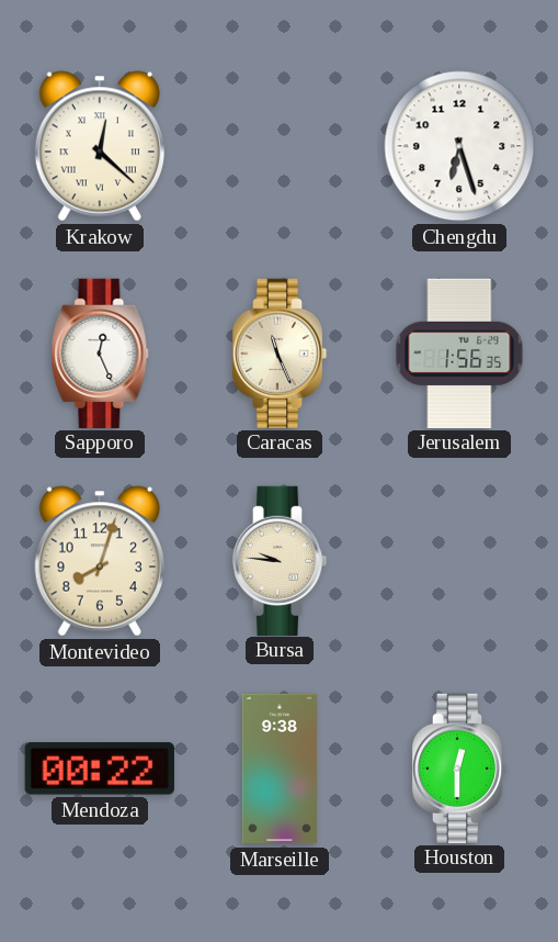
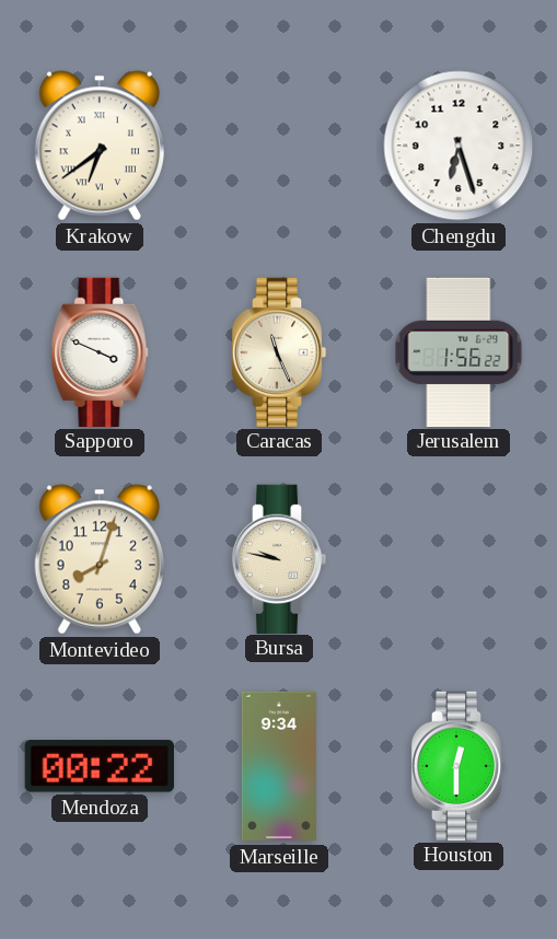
Krakow: 12:22 -> 6:39 (100, 146)
Sapporo: 12:26 -> 3:49 (100, 351)
Jerusalem: 1:56:35 -> 1:56:22 (459, 351)
Bursa: 9:46 -> 9:47 (279, 558)
Marseille: 9:38 -> 9:34 (279, 766)
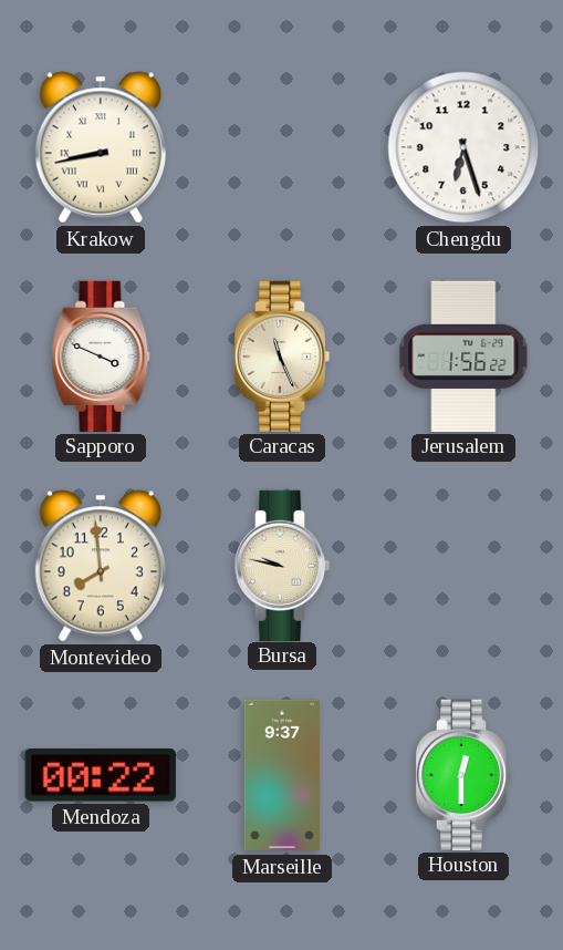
Krakow: 6:39 -> 8:43 (101, 147)
Montevideo: 8:03 -> 7:59 (101, 566)
Marseille: 9:34 -> 9:37 (282, 775)
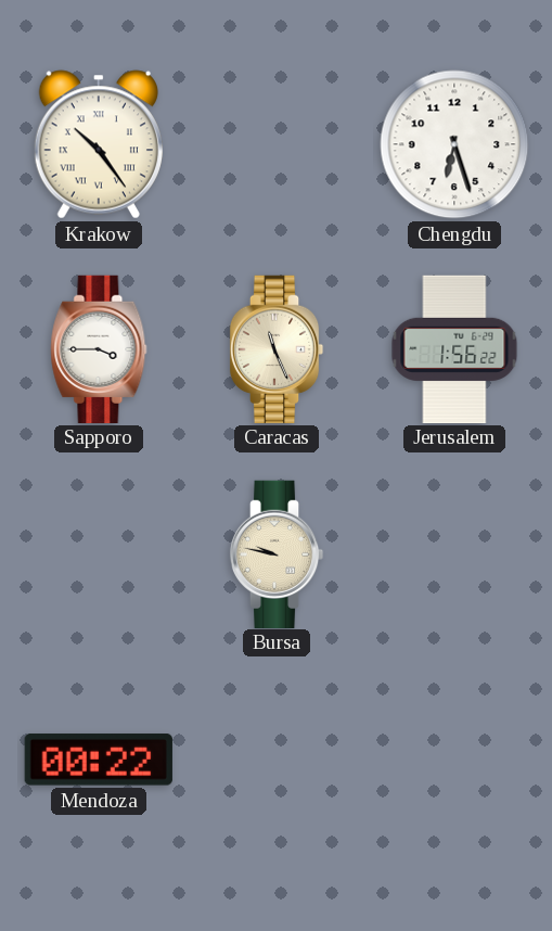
Krakow: 8:43 -> 10:24 (99, 144)
Sapporo: 3:49 -> 3:45 (99, 348)
Montevideo: 7:59 -> none (101, 566)
Marseille: 9:37 -> none (282, 775)
Houston: 12:30 -> none (463, 774)
